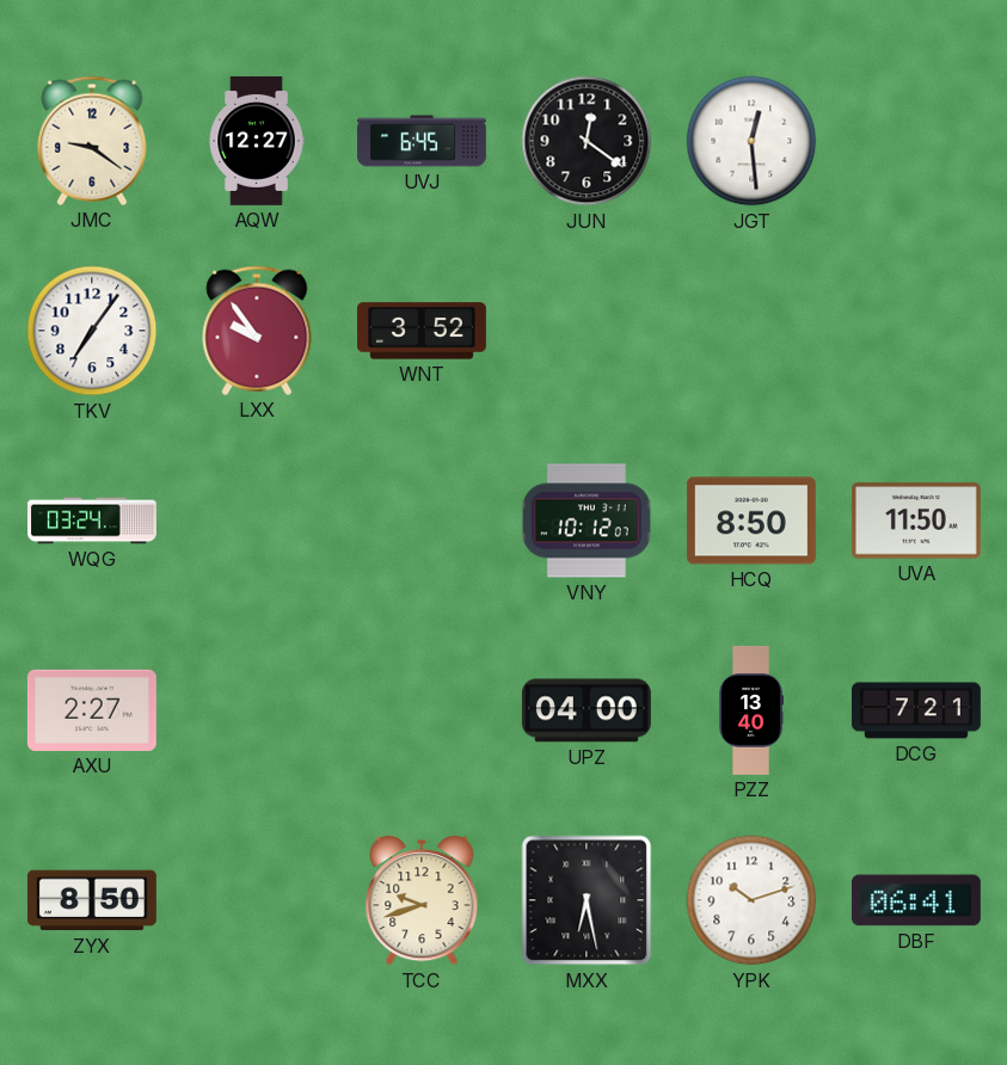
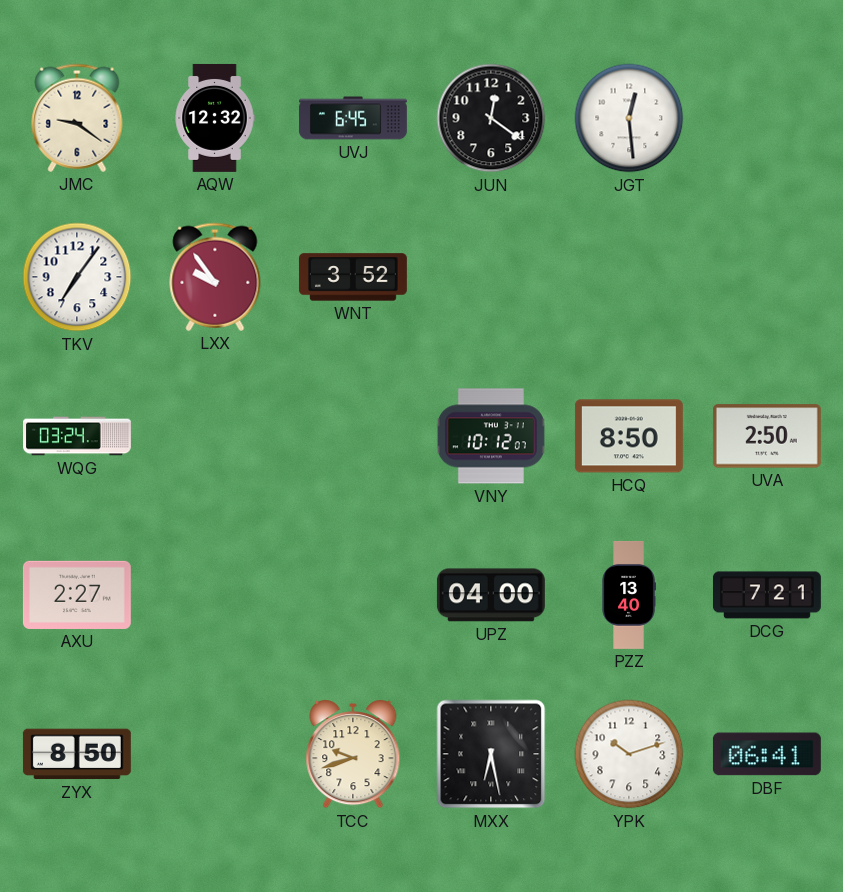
AQW: 12:27 -> 12:32 (215, 118)
UVA: 11:50 -> 2:50 (767, 436)
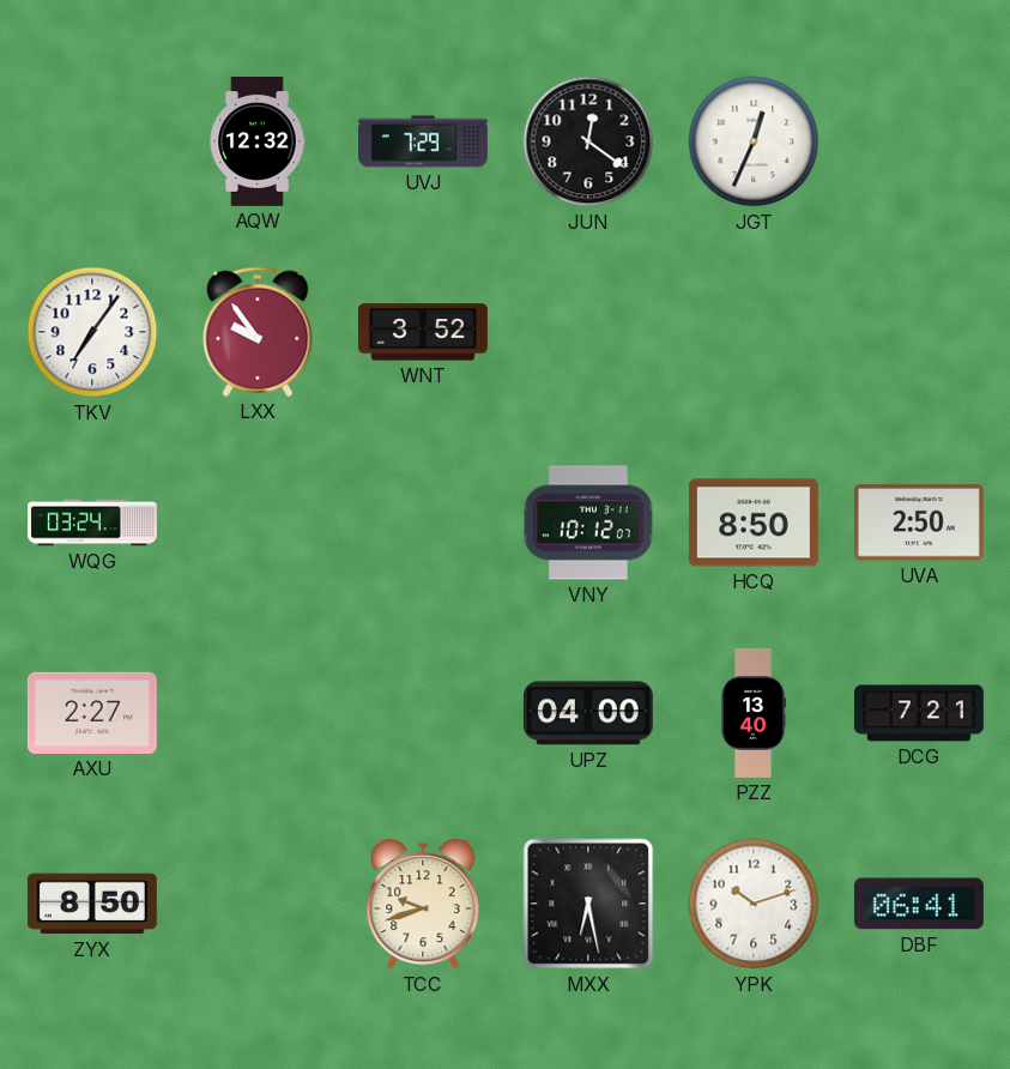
JMC: 9:21 -> none (77, 118)
UVJ: 6:45 -> 7:29 (423, 141)
JGT: 12:29 -> 12:34 (754, 141)
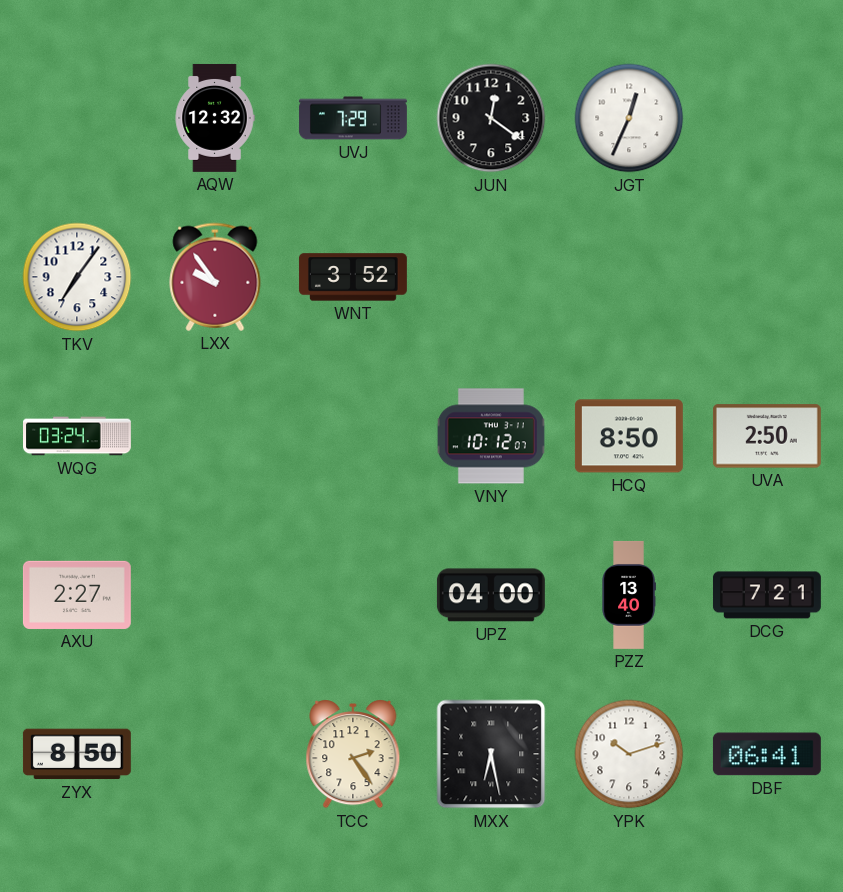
TCC: 9:42 -> 2:24 (353, 755)
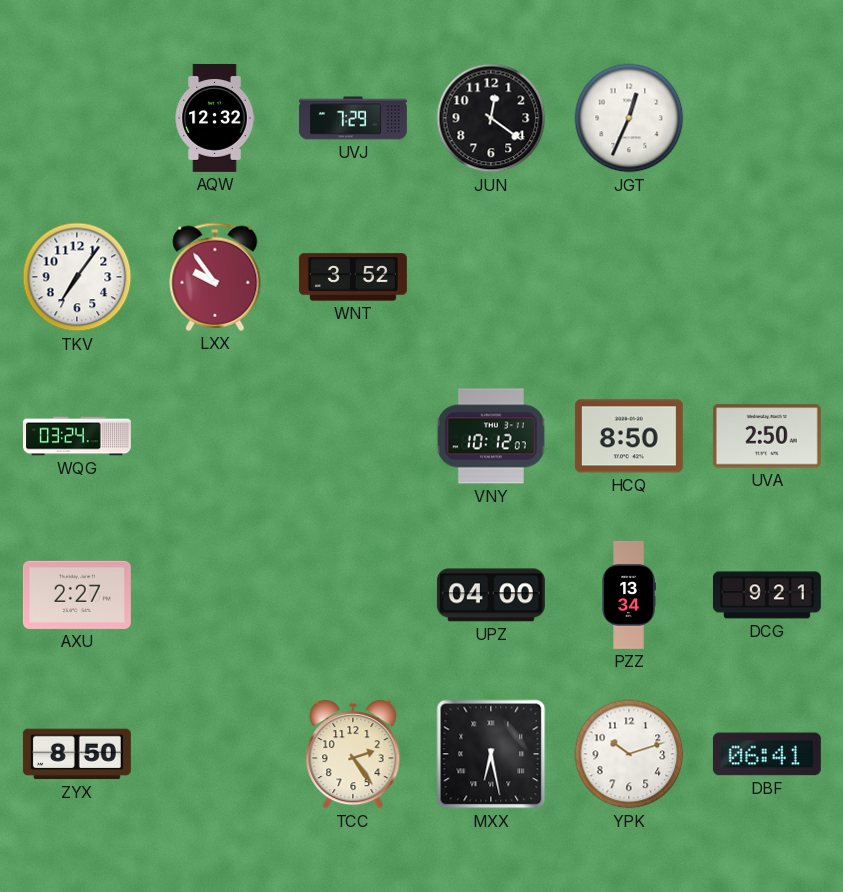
PZZ: 13:40 -> 13:34 (629, 595)
DCG: 7:21 -> 9:21 (767, 595)
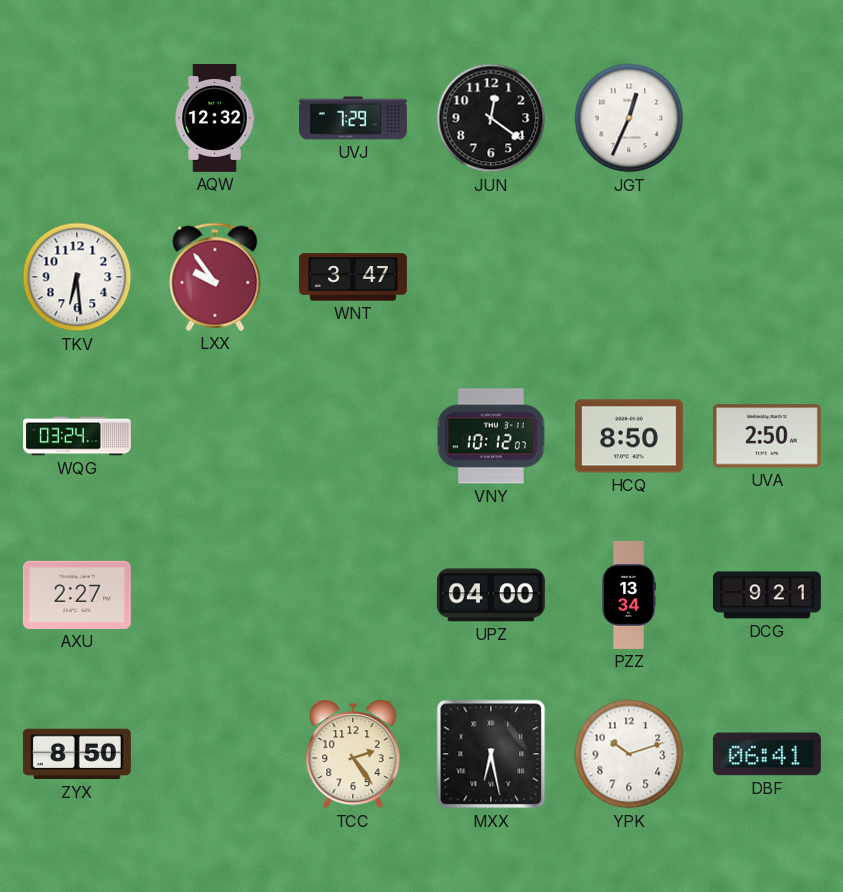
TKV: 7:06 -> 6:29 (77, 277)
WNT: 3:52 -> 3:47 (353, 277)
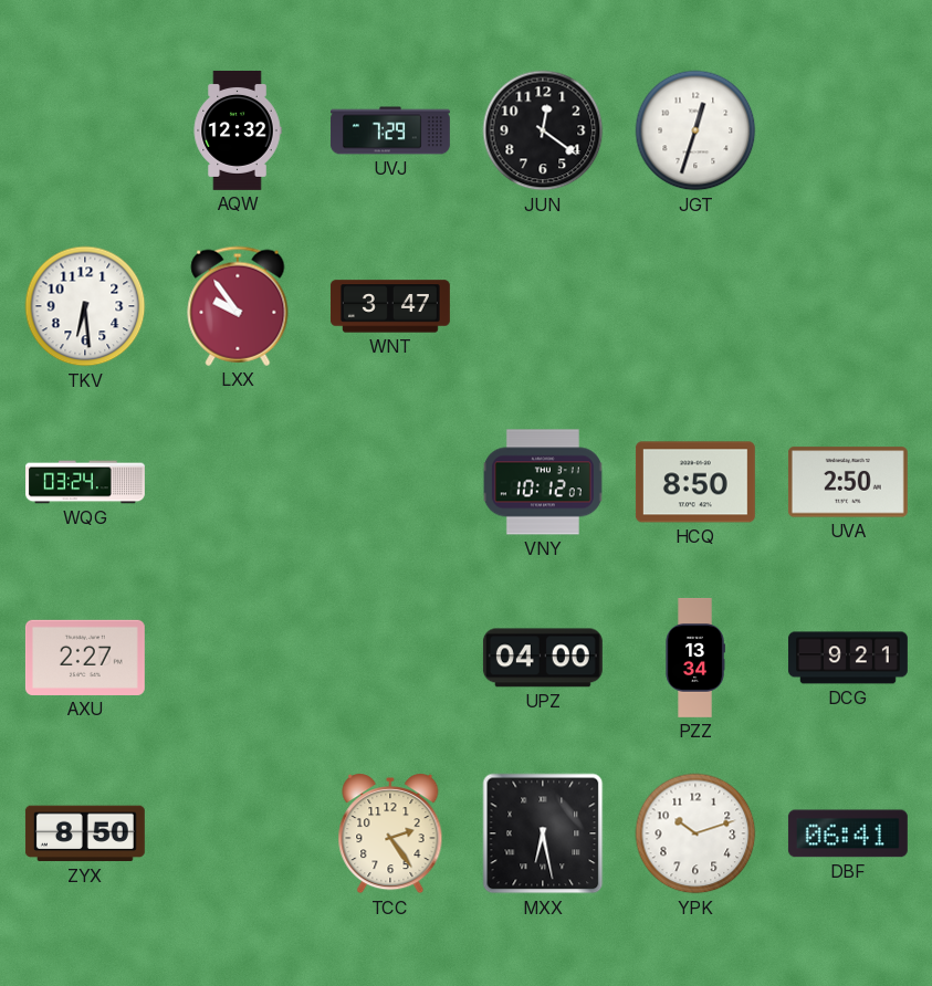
JGT: 12:34 -> 12:33 (695, 130)
